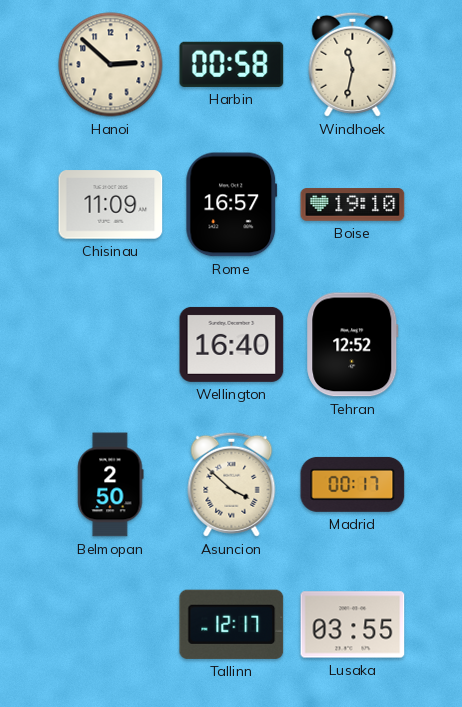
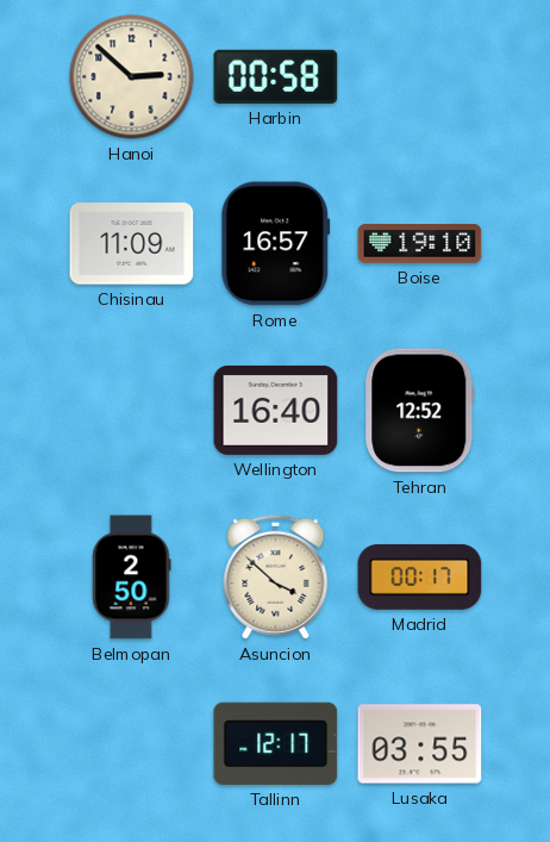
Windhoek: 11:32 -> none (353, 64)
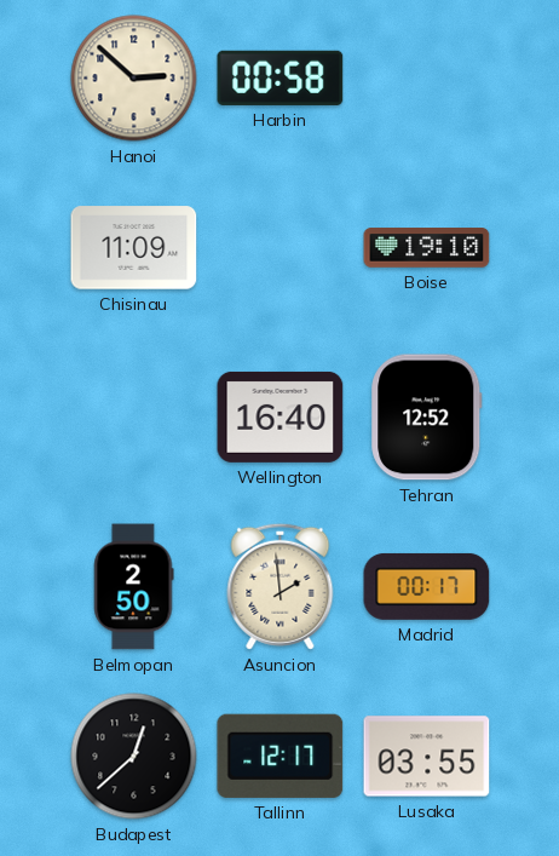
Rome: 16:57 -> none (276, 244)
Asuncion: 3:52 -> 1:59 (281, 586)
Budapest: none -> 12:38 (134, 757)
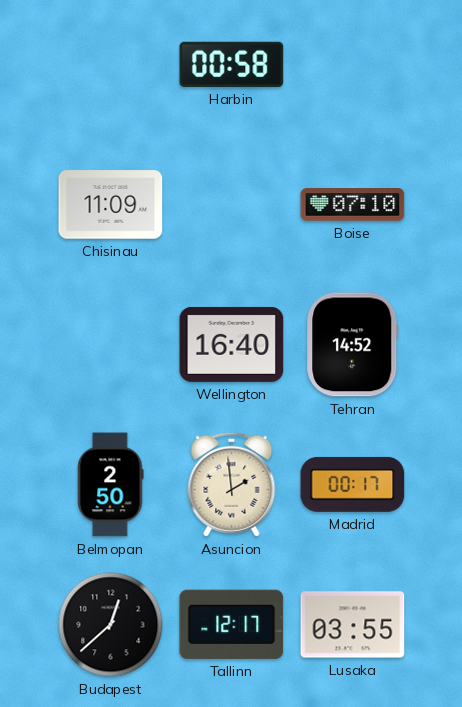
Hanoi: 2:52 -> none (134, 79)
Boise: 19:10 -> 07:10 (353, 205)
Tehran: 12:52 -> 14:52 (353, 345)
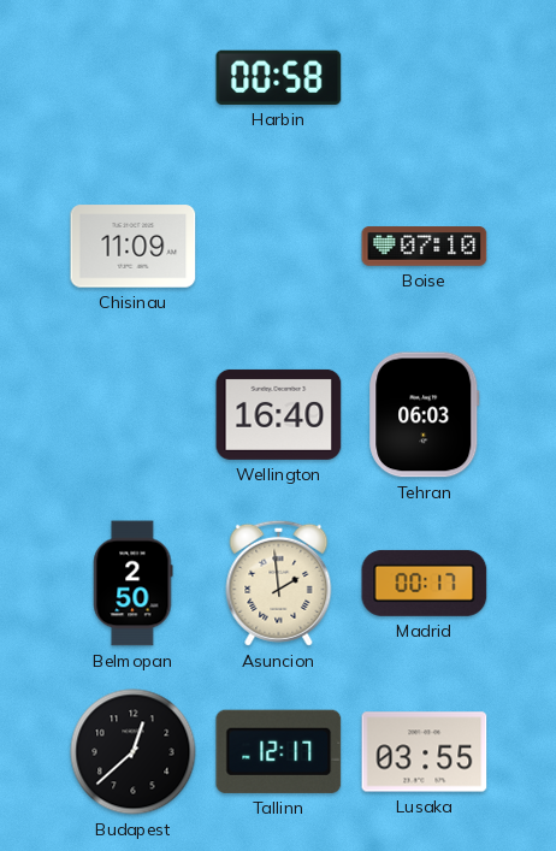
Tehran: 14:52 -> 06:03 (425, 415)
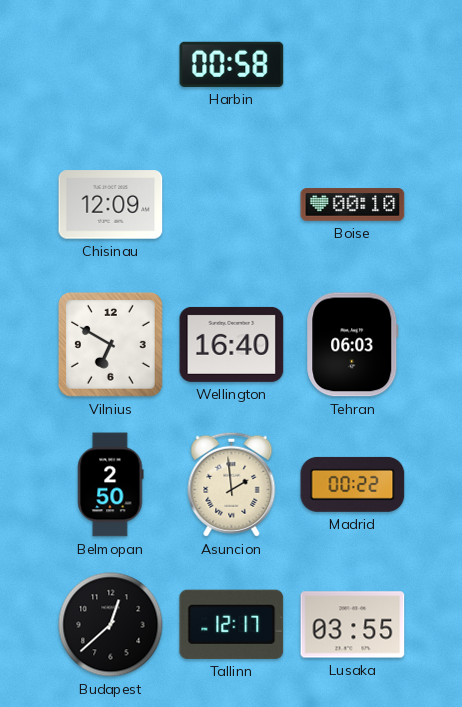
Chisinau: 11:09 -> 12:09 (111, 205)
Boise: 07:10 -> 00:10 (353, 205)
Vilnius: none -> 6:50 (110, 344)
Madrid: 00:17 -> 00:22 (353, 484)
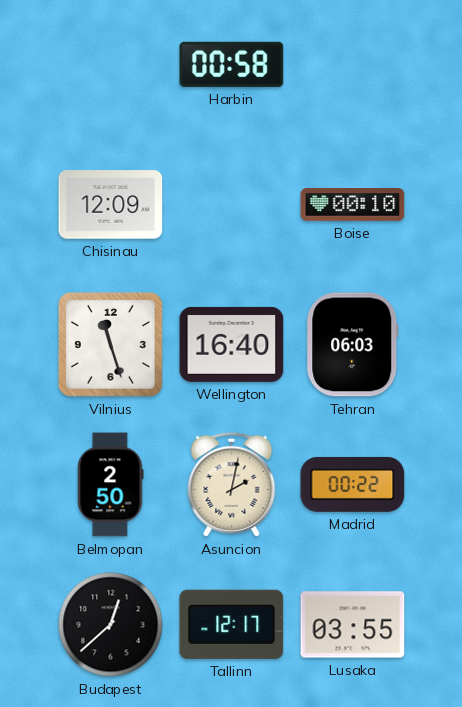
Vilnius: 6:50 -> 11:27 (110, 344)
Asuncion: 1:59 -> 2:02 (232, 484)
